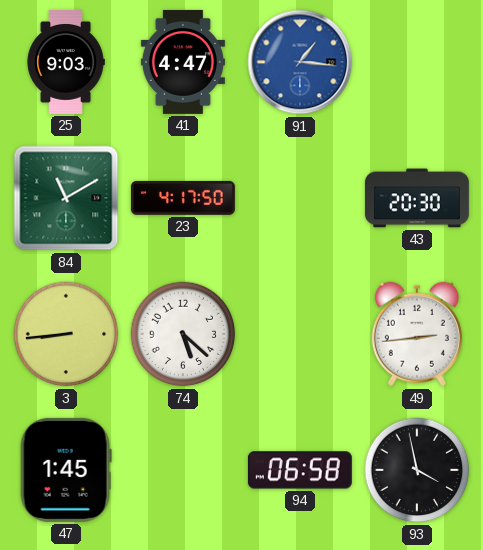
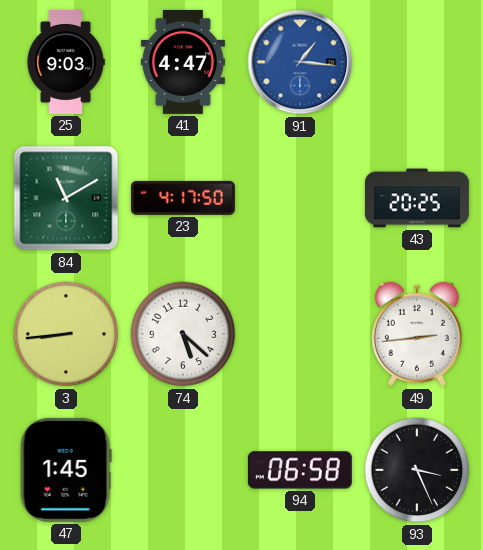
43: 20:30 -> 20:25 (417, 198)
93: 3:58 -> 3:26 (417, 470)
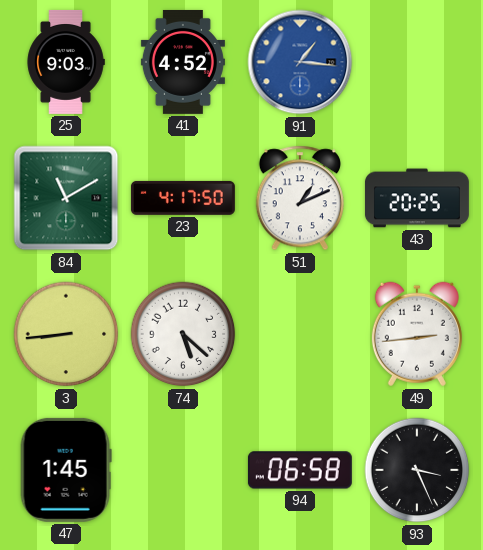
41: 4:47 -> 4:52 (183, 62)
51: none -> 1:11 (300, 198)
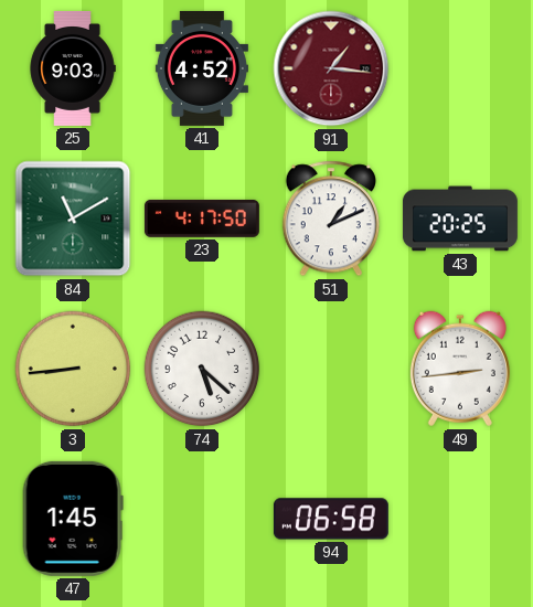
91 dial: blue -> burgundy (331, 68)
93: 3:26 -> none (417, 470)
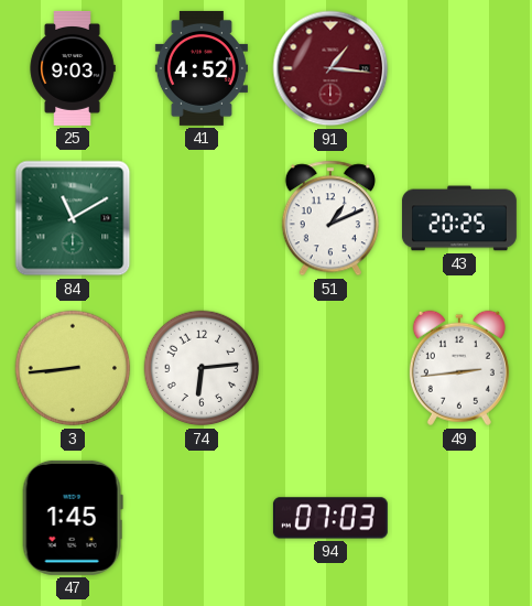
23: 4:17 -> none (202, 219)
74: 5:22 -> 6:14 (202, 368)
94: 06:58 -> 07:03 (330, 518)
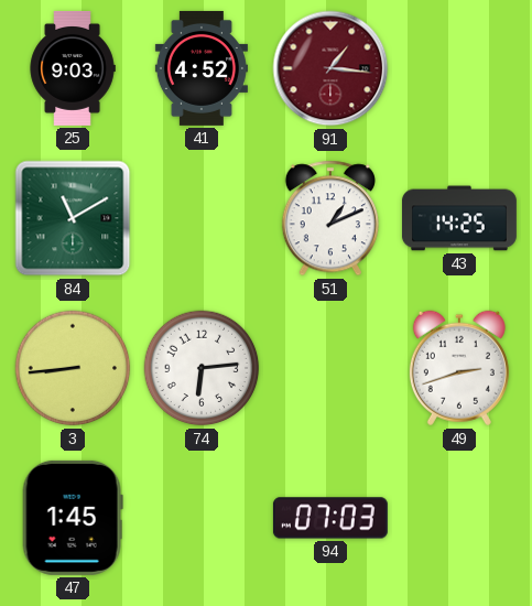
43: 20:25 -> 14:25 (459, 218)
49: 2:44 -> 2:42 (459, 368)
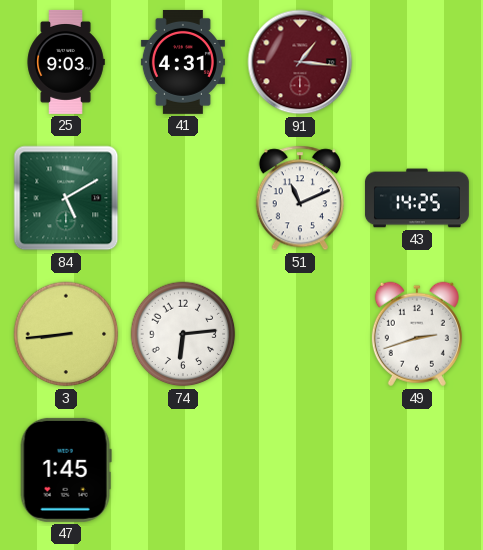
41: 4:52 -> 4:31 (183, 62)
84: 11:10 -> 5:10 (66, 198)
51: 1:11 -> 11:11 (300, 198)
94: 07:03 -> none (330, 518)
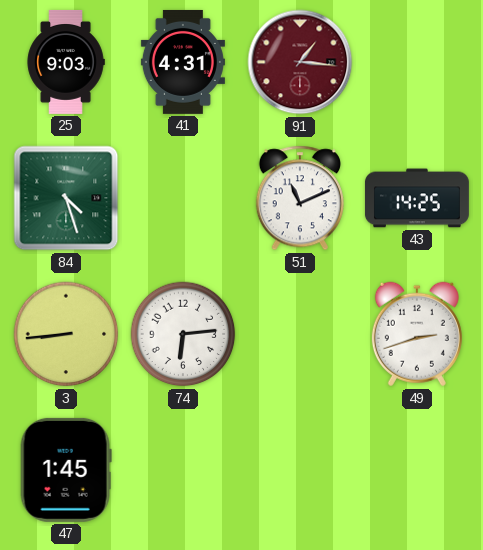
84: 5:10 -> 4:27 (66, 198)
